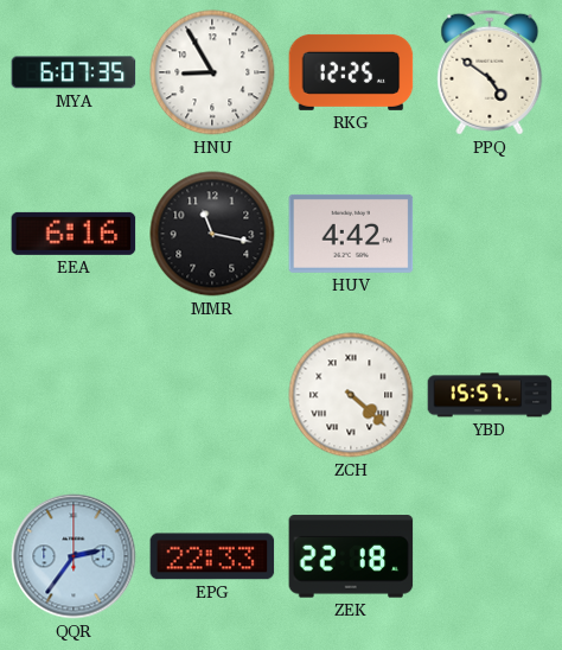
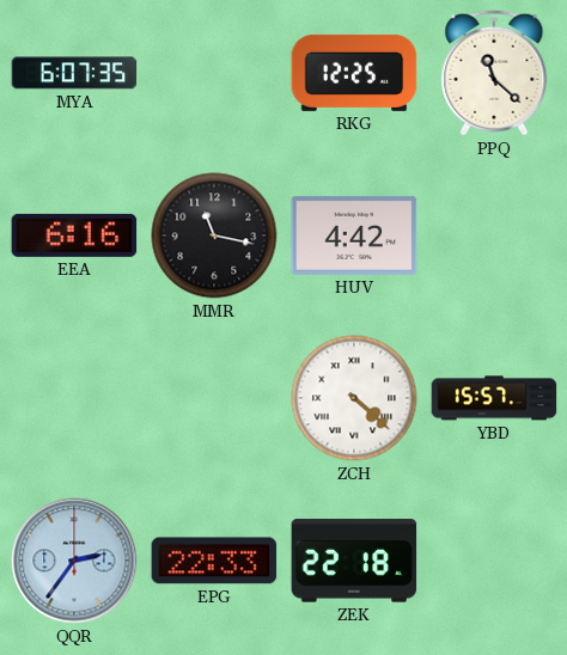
HNU: 8:55 -> none (212, 72)
PPQ: 4:51 -> 11:22 (494, 73)
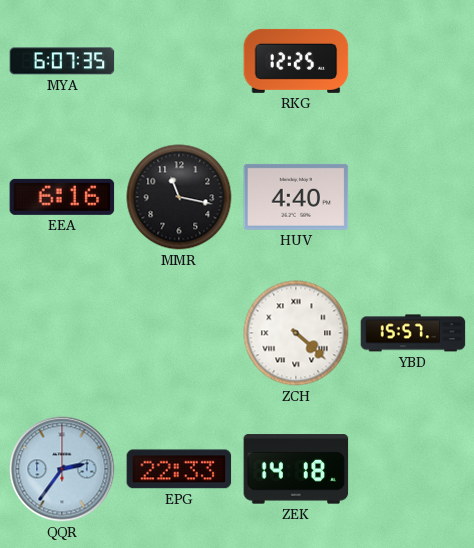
PPQ: 11:22 -> none (494, 73)
HUV: 4:42 -> 4:40 (296, 197)
ZEK: 22:18 -> 14:18 (296, 469)
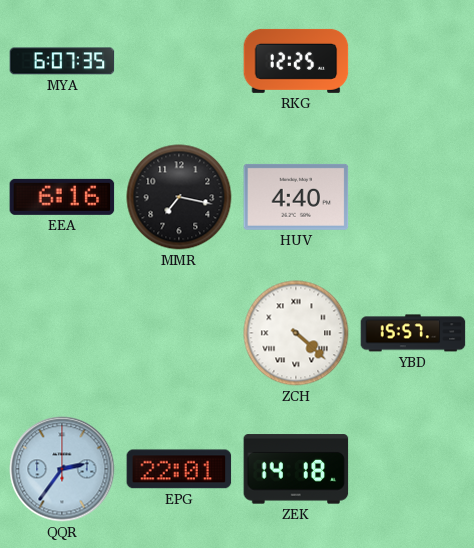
MMR: 11:17 -> 7:17 (179, 197)
EPG: 22:33 -> 22:01 (179, 469)
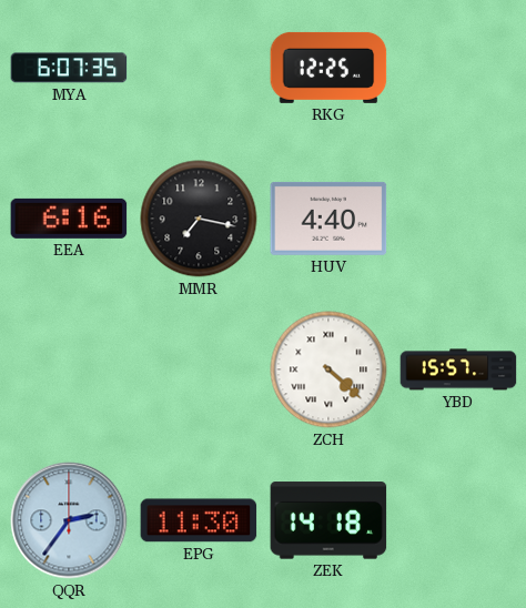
EPG: 22:01 -> 11:30 (199, 520)
